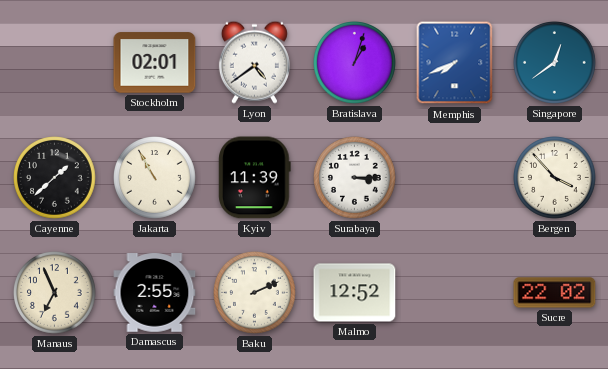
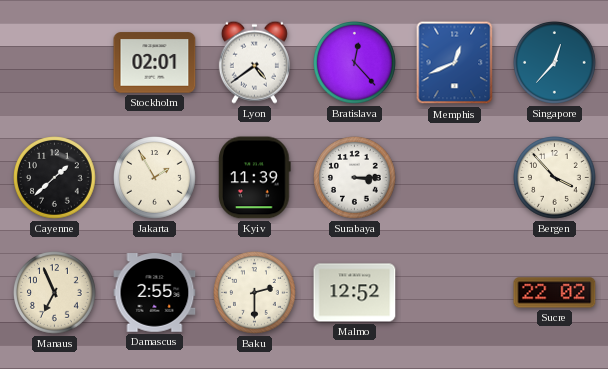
Bratislava: 1:03 -> 12:23 (355, 63)
Memphis: 7:41 -> 12:41 (455, 63)
Singapore: 12:39 -> 12:37 (555, 63)
Jakarta: 10:55 -> 1:55 (155, 178)
Baku: 2:11 -> 2:30 (255, 293)
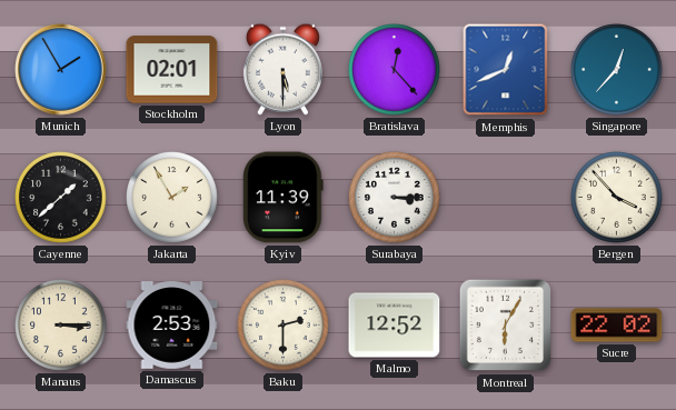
Munich: none -> 1:55 (61, 70)
Lyon: 4:39 -> 5:30 (282, 69)
Manaus: 6:56 -> 3:15 (61, 326)
Damascus: 2:55 -> 2:53 (172, 326)
Montreal: none -> 6:05 (506, 326)
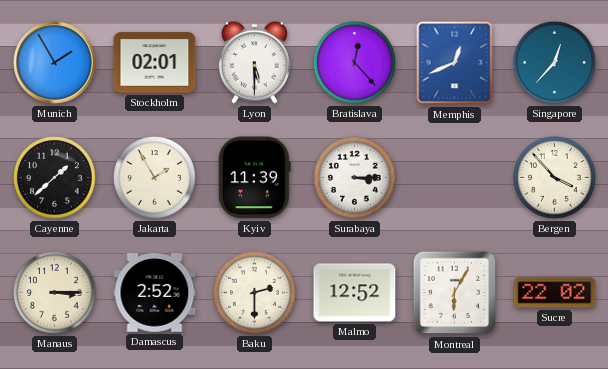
Damascus: 2:53 -> 2:52 (155, 293)
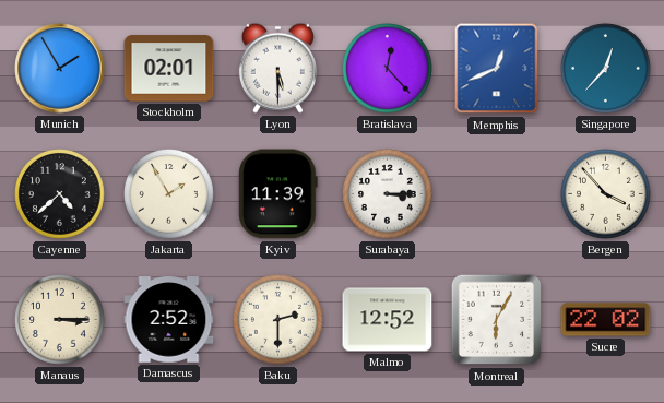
Cayenne: 1:38 -> 4:38 (60, 194)
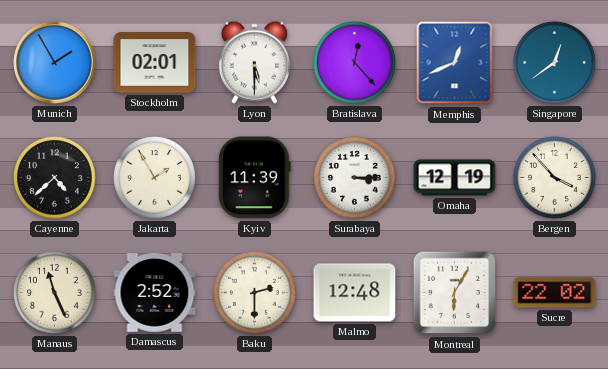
Singapore: 12:37 -> 12:39 (555, 63)
Omaha: none -> 12:19 (455, 178)
Manaus: 3:15 -> 11:26 (55, 293)
Malmo: 12:52 -> 12:48 (355, 293)
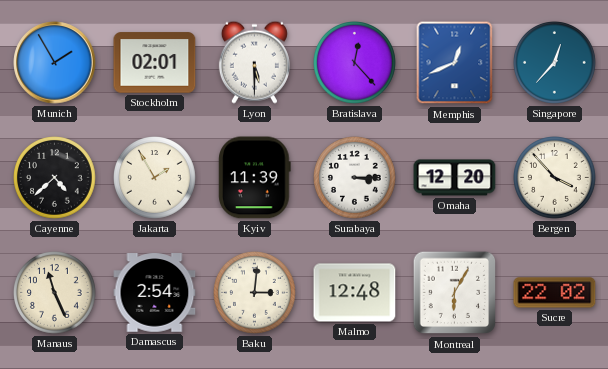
Singapore: 12:39 -> 12:37 (555, 63)
Omaha: 12:19 -> 12:20 (455, 178)
Damascus: 2:52 -> 2:54 (155, 293)
Baku: 2:30 -> 3:01 (255, 293)
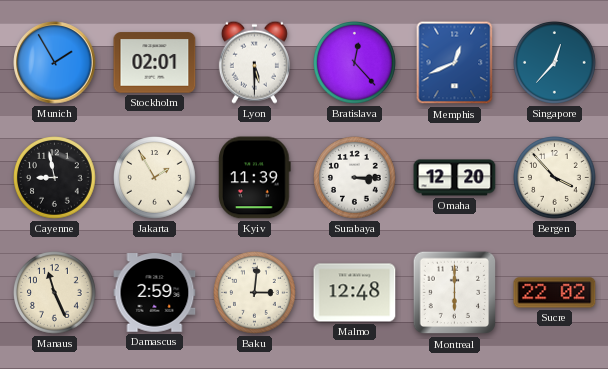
Cayenne: 4:38 -> 8:58 (55, 178)
Damascus: 2:54 -> 2:59 (155, 293)
Montreal: 6:05 -> 6:00 (455, 293)
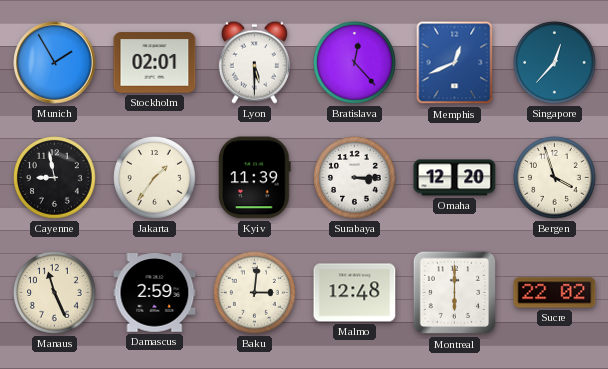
Jakarta: 1:55 -> 1:36 (155, 178)
Bergen: 3:53 -> 3:57 (555, 178)
